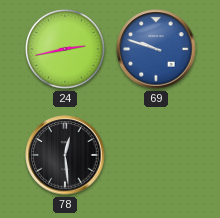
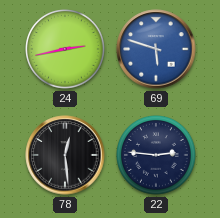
69: 9:48 -> 5:48 (156, 49)
22: none -> 2:46 (156, 155)
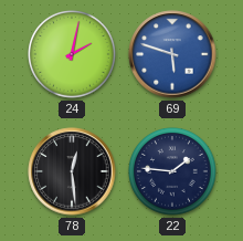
24: 2:43 -> 2:02 (72, 54)
22: 2:46 -> 1:46 (172, 171)
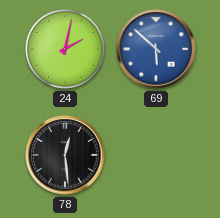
69: 5:48 -> 5:52 (156, 49)
22: 1:46 -> none (172, 171)
